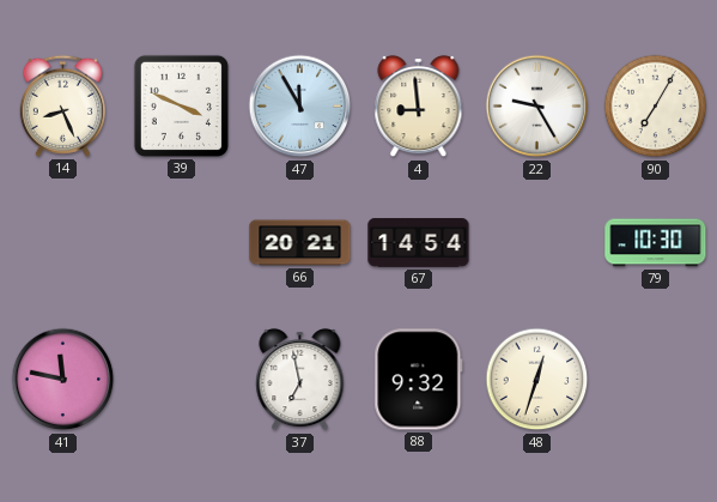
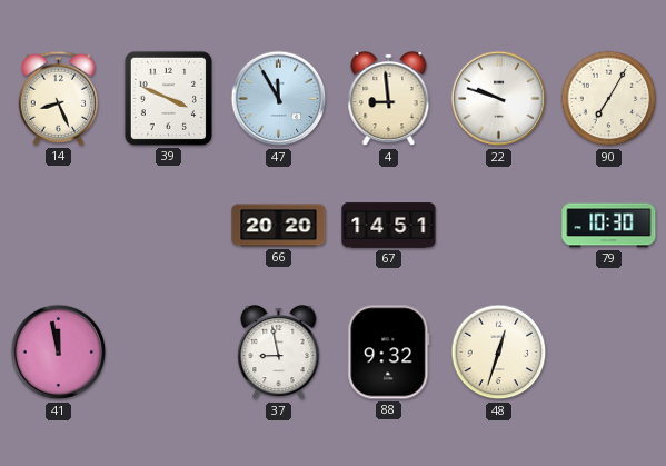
22: 9:25 -> 9:48 (499, 99)
66: 20:21 -> 20:20 (279, 226)
67: 14:54 -> 14:51 (389, 226)
41: 11:47 -> 11:58 (59, 353)
37: 6:58 -> 8:58 (279, 353)
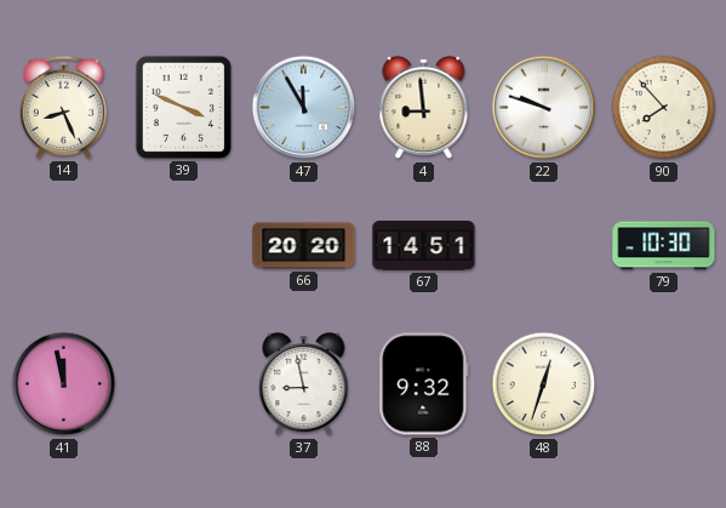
90: 7:05 -> 7:53 (664, 108)
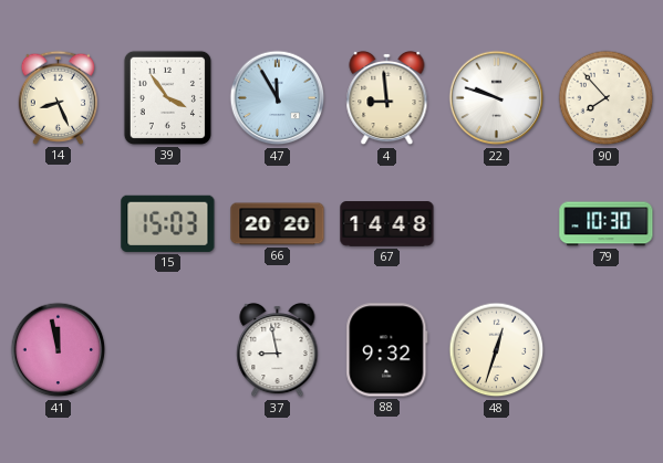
39: 3:49 -> 3:54 (167, 97)
15: none -> 15:03 (168, 223)
67: 14:51 -> 14:48 (387, 224)
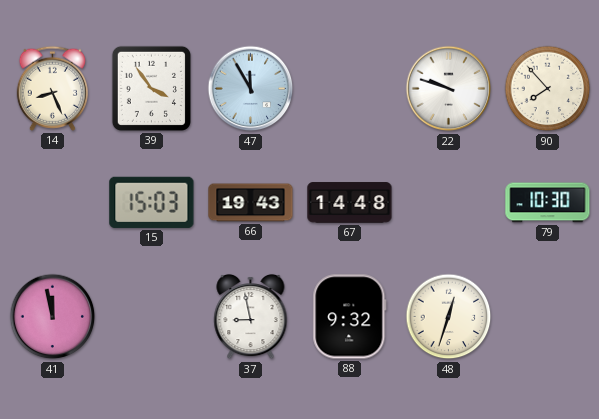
4: 8:59 -> none (387, 98)
66: 20:20 -> 19:43 (251, 203)
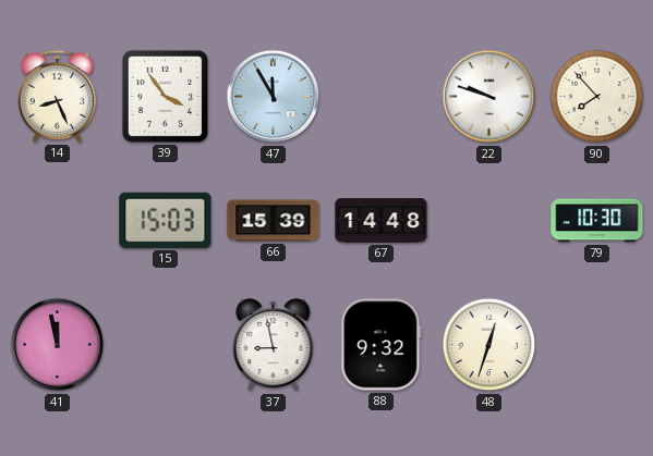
66: 19:43 -> 15:39 (274, 221)
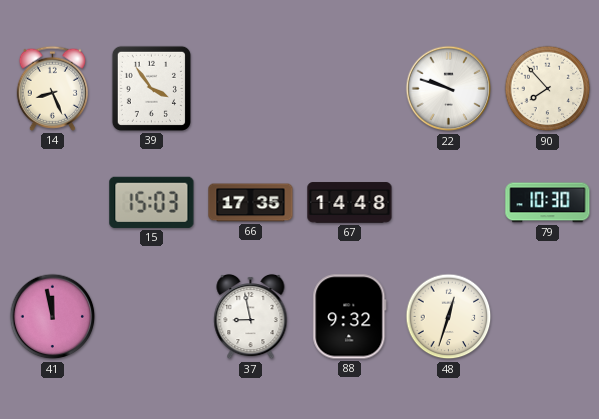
47: 11:55 -> none (274, 97)
66: 15:39 -> 17:35 (251, 203)
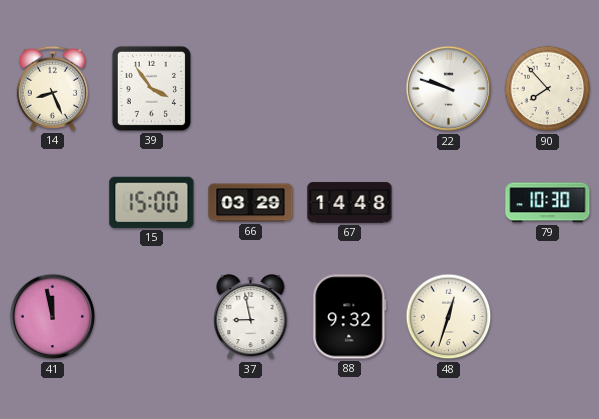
15: 15:03 -> 15:00 (152, 202)
66: 17:35 -> 03:29 (251, 203)
